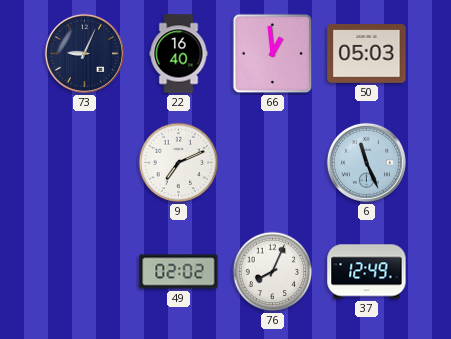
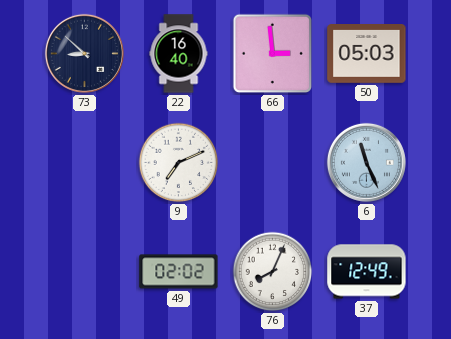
73: 9:04 -> 8:52 (84, 53)
66: 12:59 -> 2:59 (273, 54)
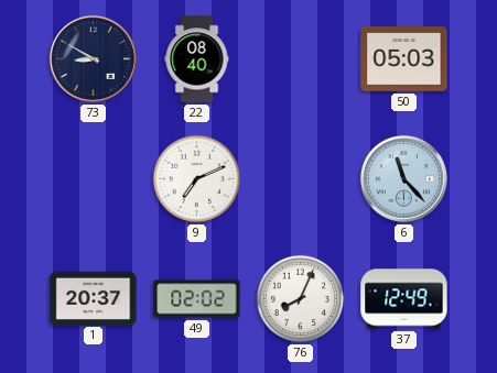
73: 8:52 -> 8:50 (93, 58)
22: 16:40 -> 08:40 (197, 59)
66: 2:59 -> none (273, 54)
6: 11:26 -> 11:23 (403, 178)
1: none -> 20:37 (94, 298)
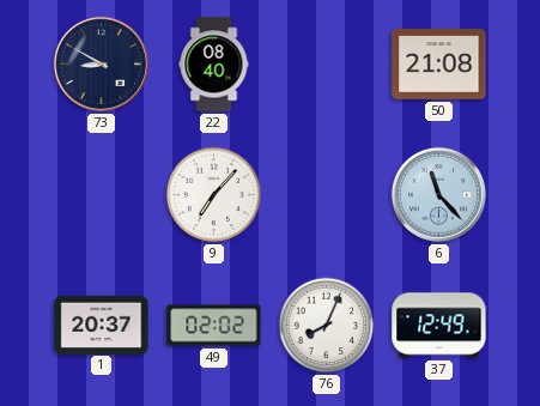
50: 05:03 -> 21:08 (439, 65)
9: 7:11 -> 7:07 (214, 195)
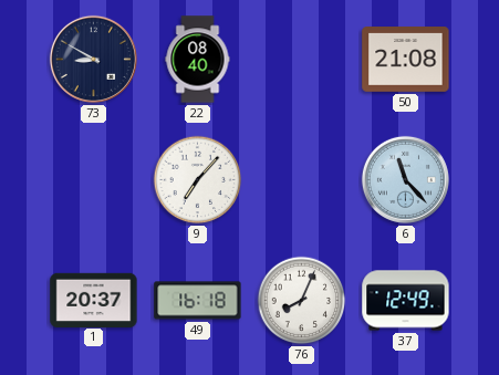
49: 02:02 -> 16:18 (198, 301)
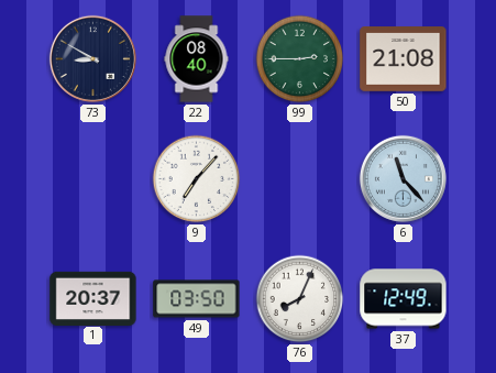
99: none -> 2:45 (300, 59)
49: 16:18 -> 03:50 (197, 299)
